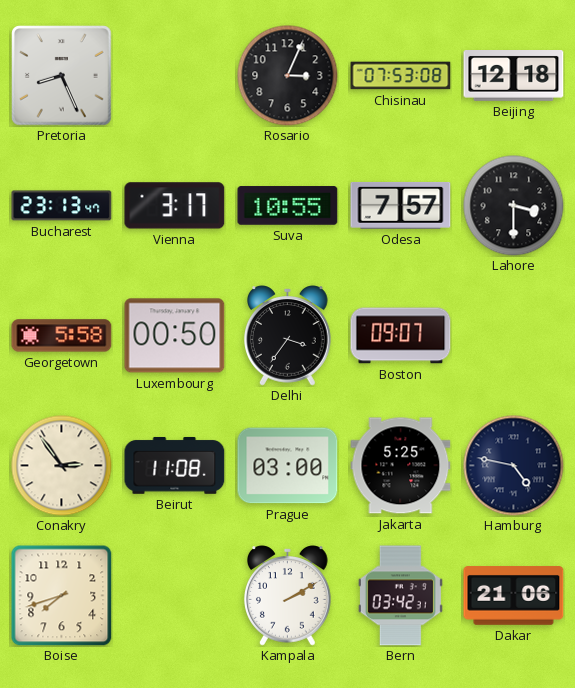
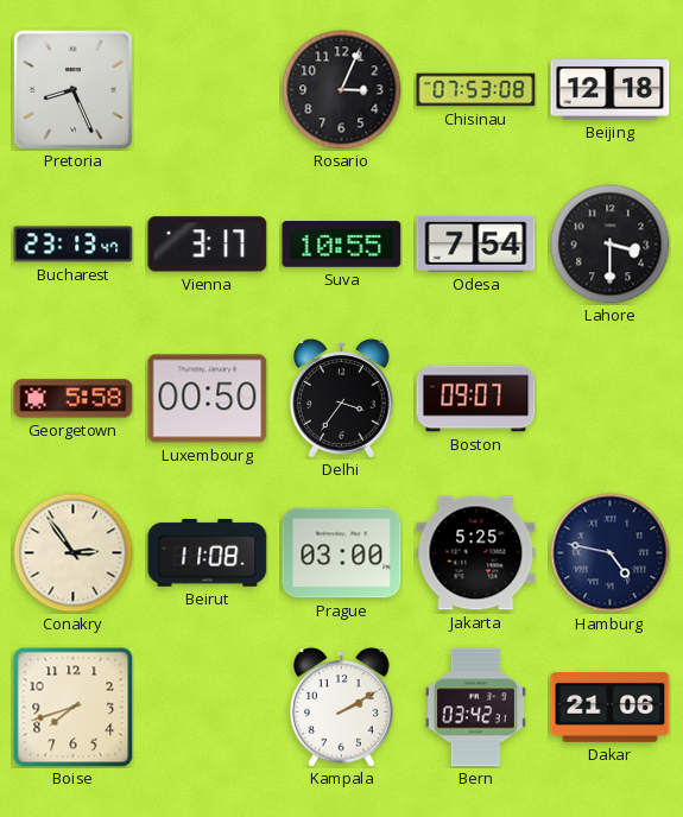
Odesa: 7:57 -> 7:54 (476, 245)
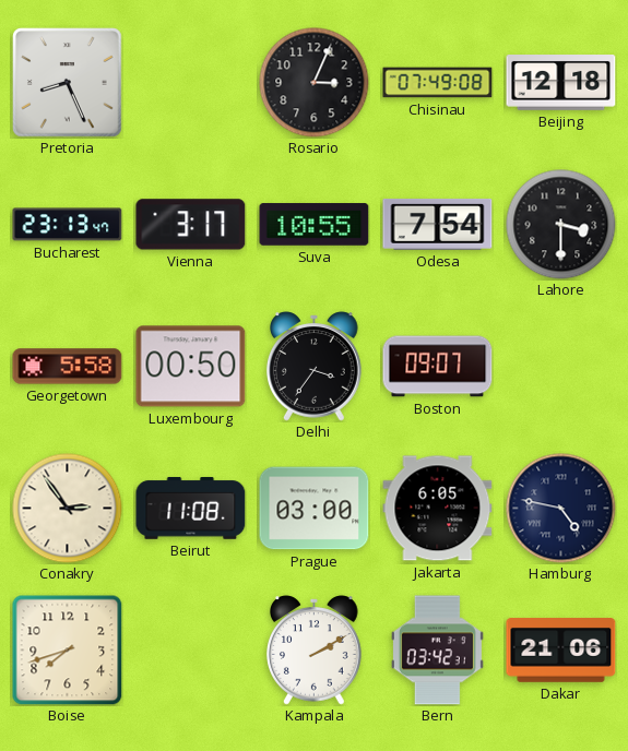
Chisinau: 07:53 -> 07:49 (438, 83)
Jakarta: 5:25 -> 6:05 (438, 509)
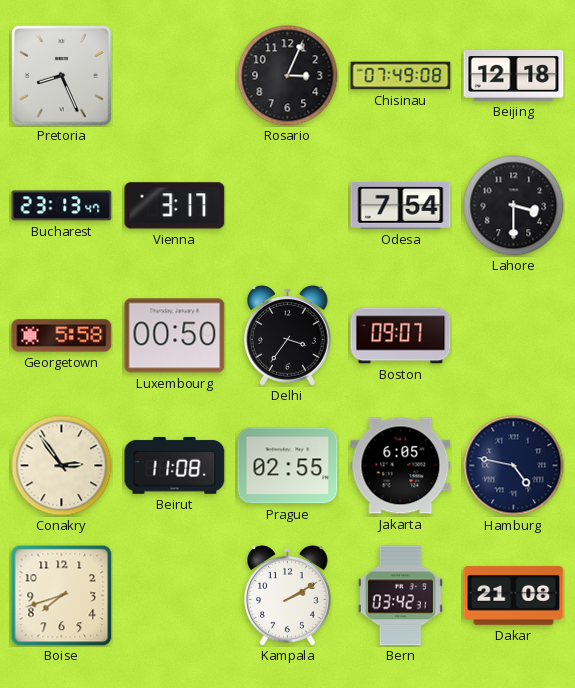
Suva: 10:55 -> none (315, 225)
Prague: 03:00 -> 02:55 (288, 466)
Dakar: 21:06 -> 21:08 (514, 596)
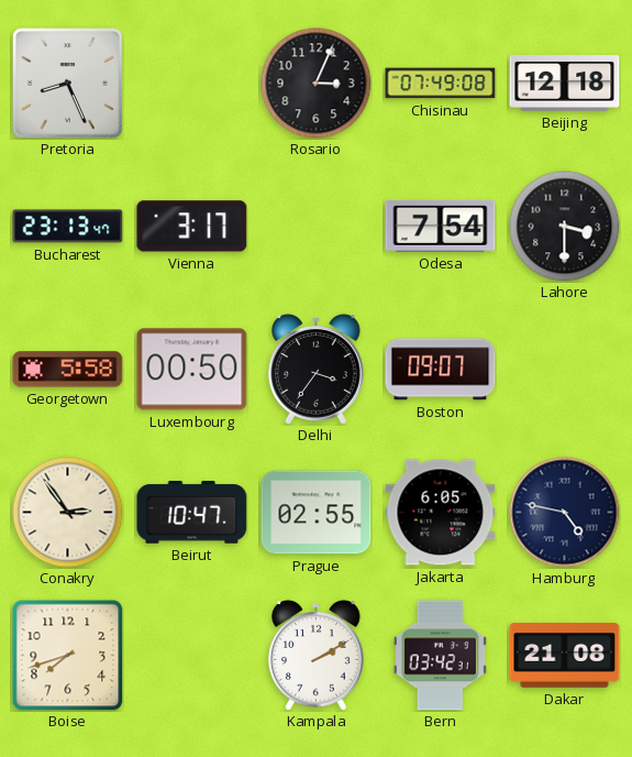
Beirut: 11:08 -> 10:47 (192, 512)
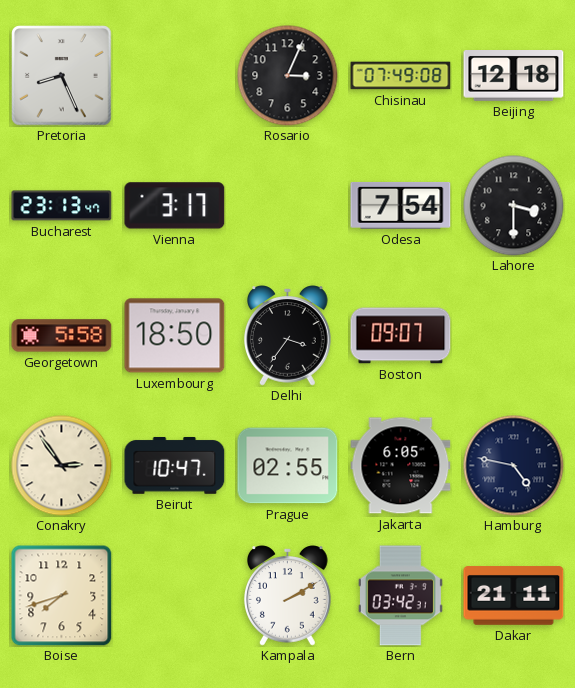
Luxembourg: 00:50 -> 18:50 (175, 336)
Dakar: 21:08 -> 21:11 (514, 596)
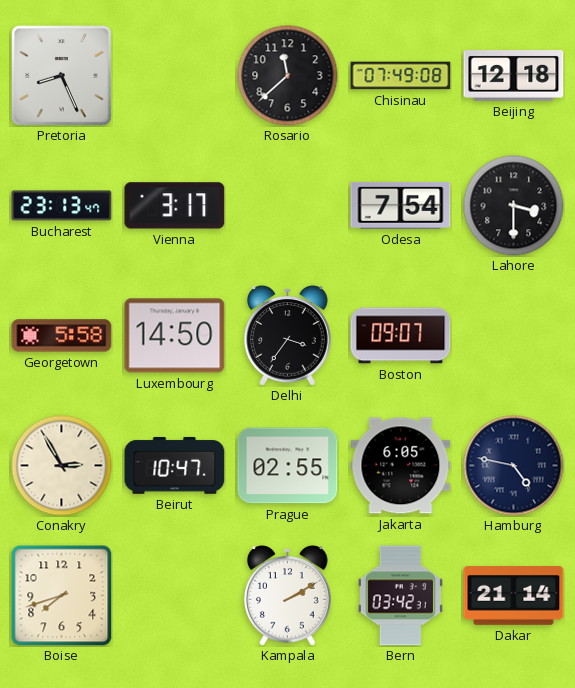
Rosario: 3:04 -> 11:38 (288, 76)
Luxembourg: 18:50 -> 14:50 (175, 336)
Conakry: 2:54 -> 2:55 (62, 466)
Dakar: 21:11 -> 21:14 (514, 596)
